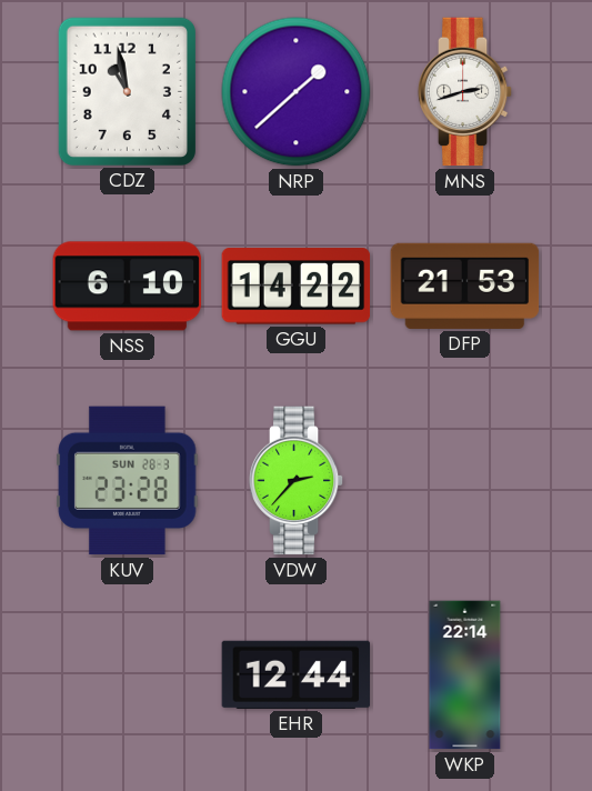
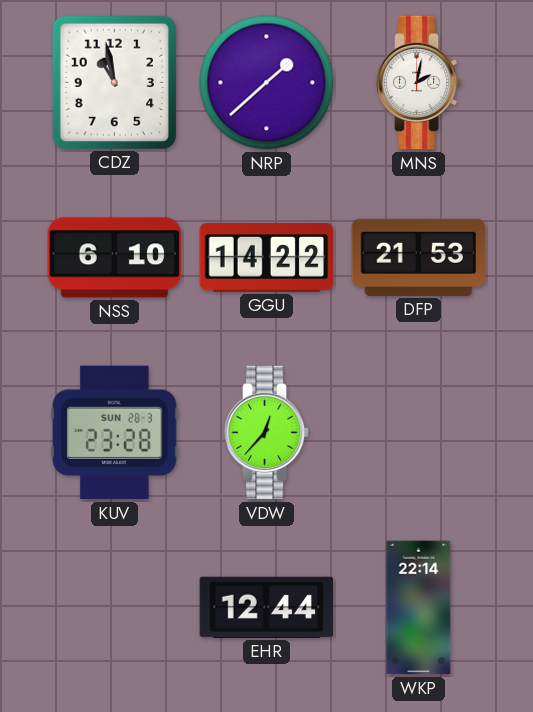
MNS: 2:42 -> 2:02 (419, 83)
VDW: 2:37 -> 12:37 (267, 433)
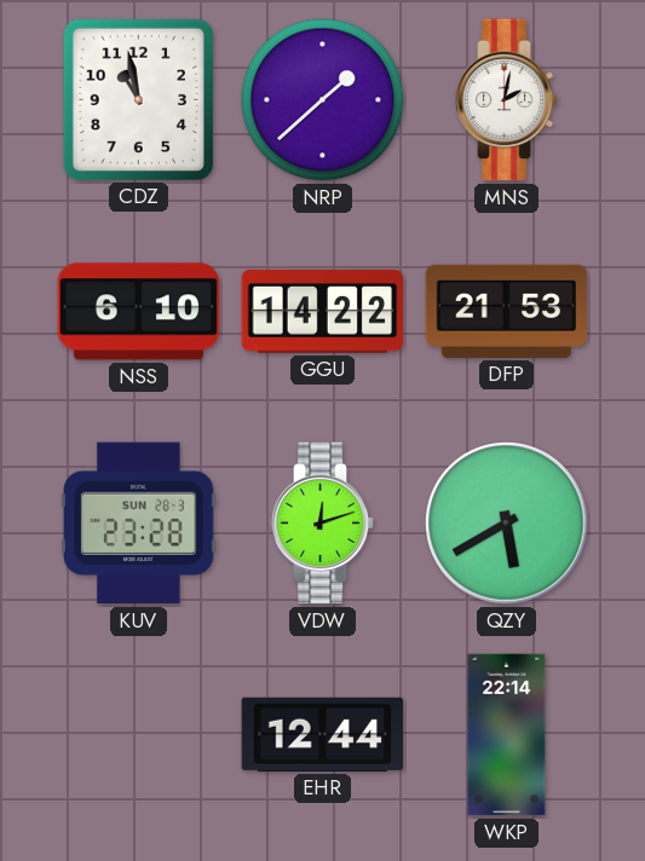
VDW: 12:37 -> 12:12 (323, 524)
QZY: none -> 5:40 (507, 524)
